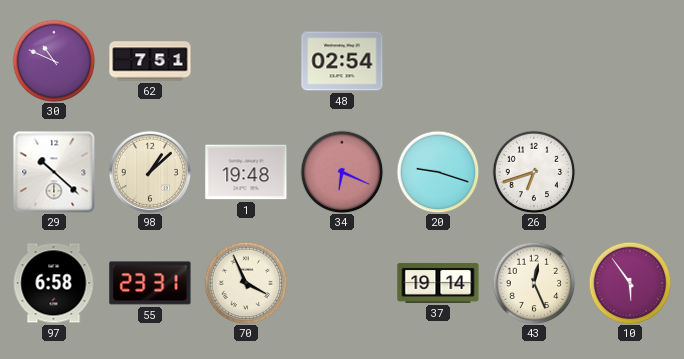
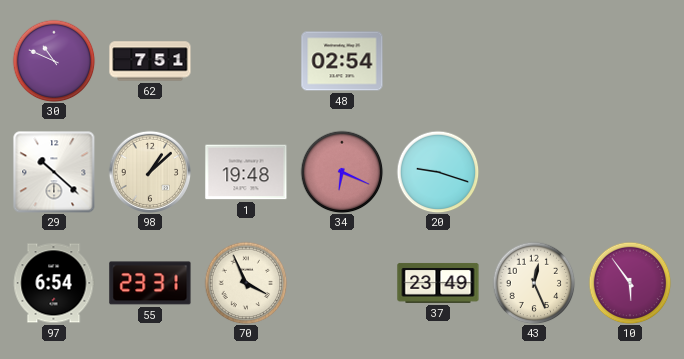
26: 6:42 -> none (534, 172)
97: 6:58 -> 6:54 (54, 283)
37: 19:14 -> 23:49 (438, 283)
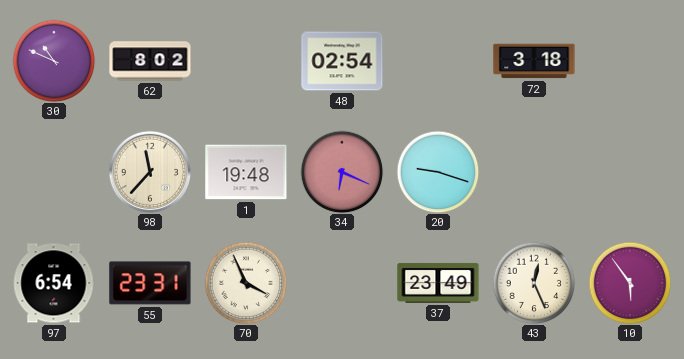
62: 7:51 -> 8:02 (150, 61)
72: none -> 3:18 (534, 61)
29: 10:22 -> none (54, 172)
98: 1:08 -> 11:37 (149, 171)
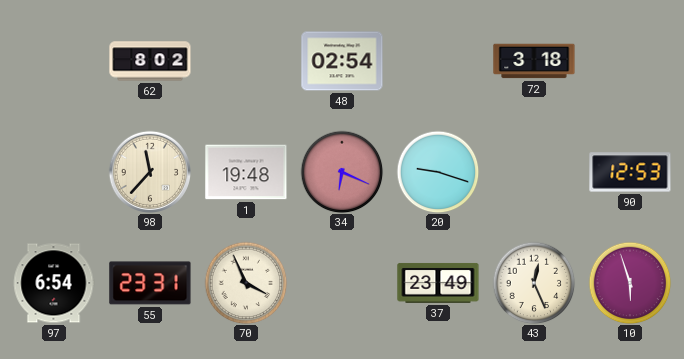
30: 10:49 -> none (54, 61)
90: none -> 12:53 (630, 172)
10: 5:54 -> 5:57 (630, 283)
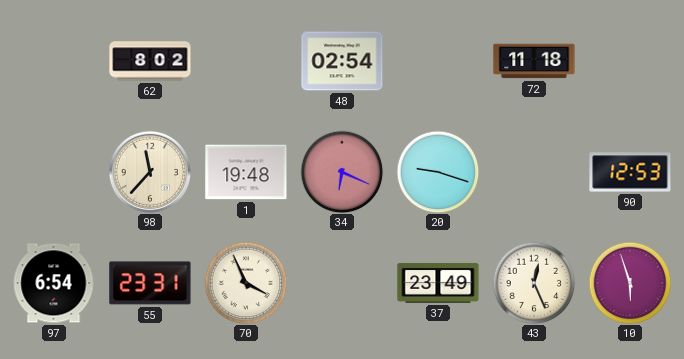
72: 3:18 -> 11:18 (534, 61)
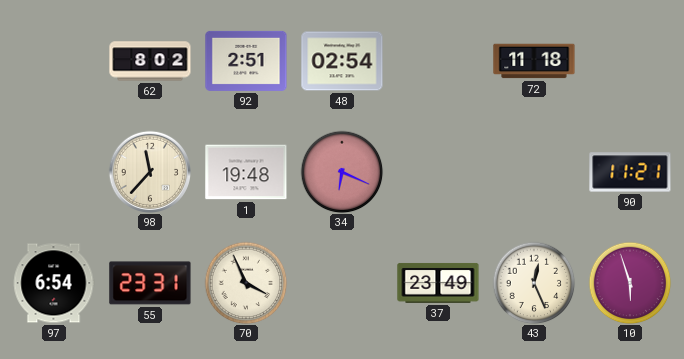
92: none -> 2:51 (246, 61)
20: 9:18 -> none (438, 172)
90: 12:53 -> 11:21 (630, 172)
